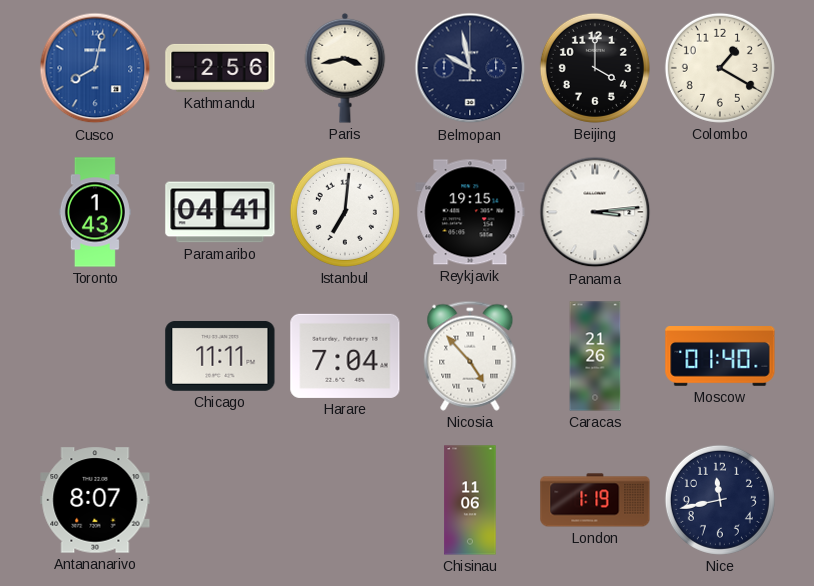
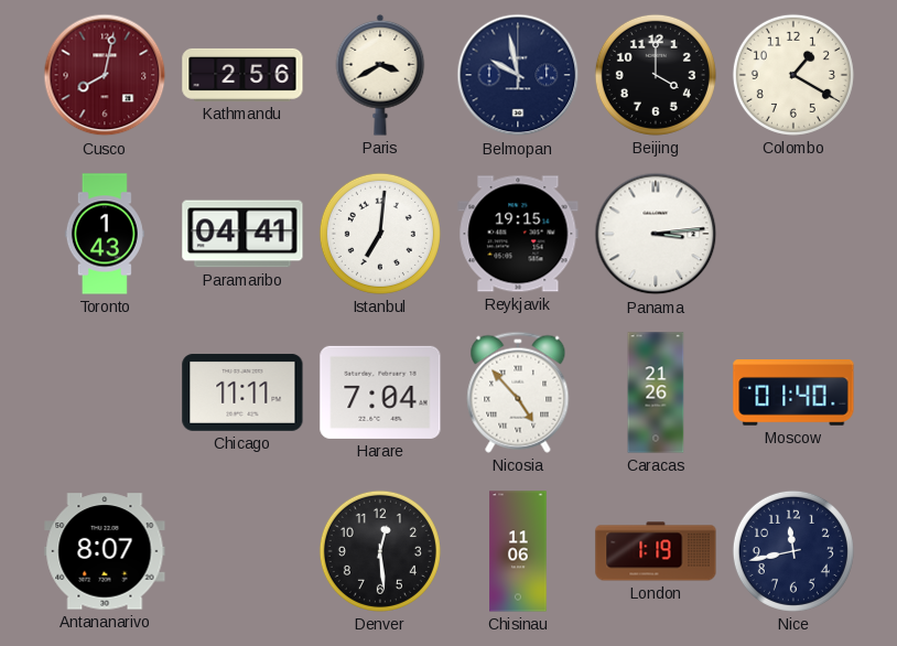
Cusco dial: blue -> burgundy (105, 75)
Paris: 3:43 -> 3:40 (380, 75)
Denver: none -> 12:29 (380, 551)
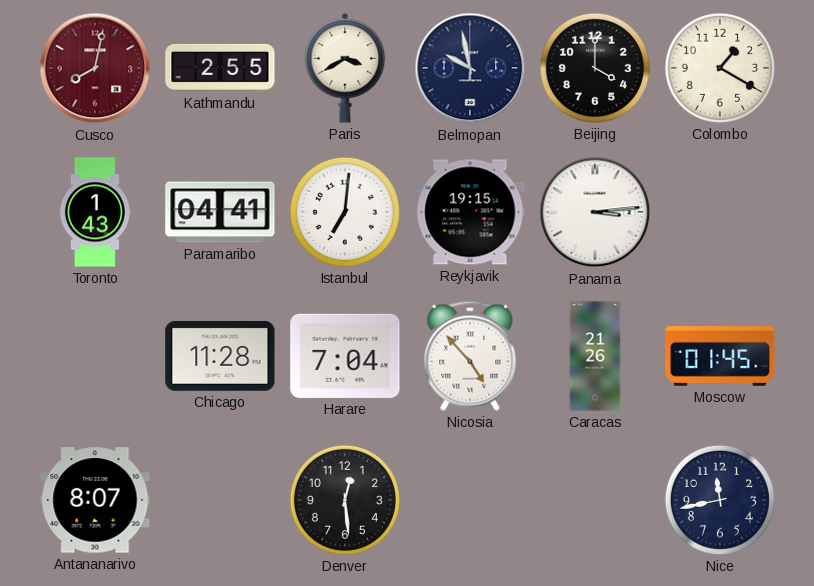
Kathmandu: 2:56 -> 2:55 (220, 68)
Chicago: 11:11 -> 11:28 (220, 356)
Moscow: 01:40 -> 01:45 (720, 357)
Chisinau: 11:06 -> none (518, 551)
London: 1:19 -> none (656, 551)
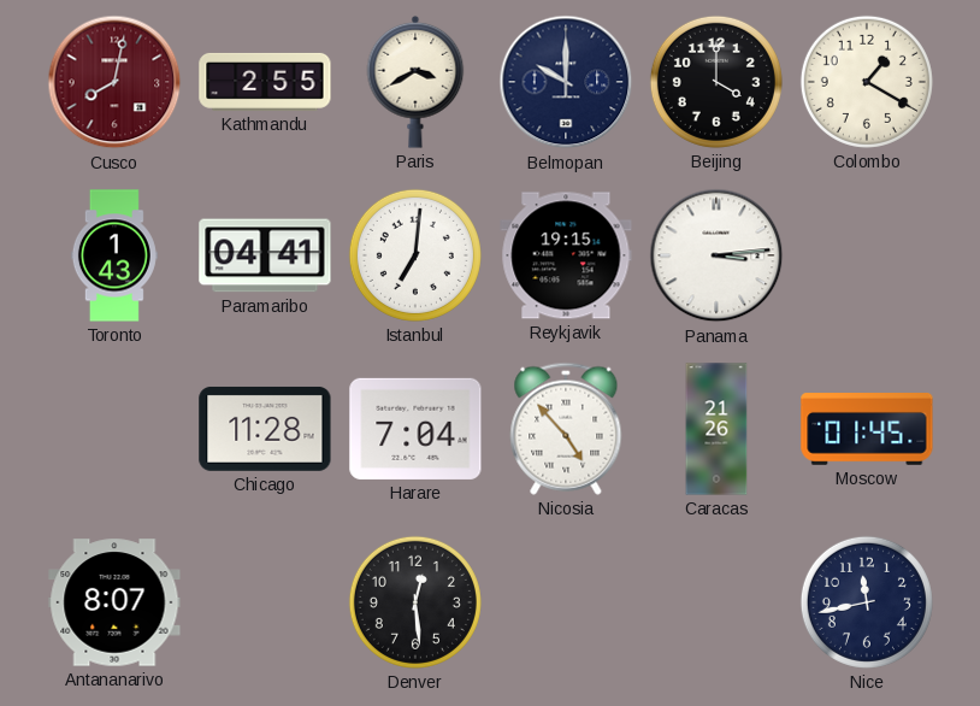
Belmopan: 9:58 -> 10:00 (566, 82)
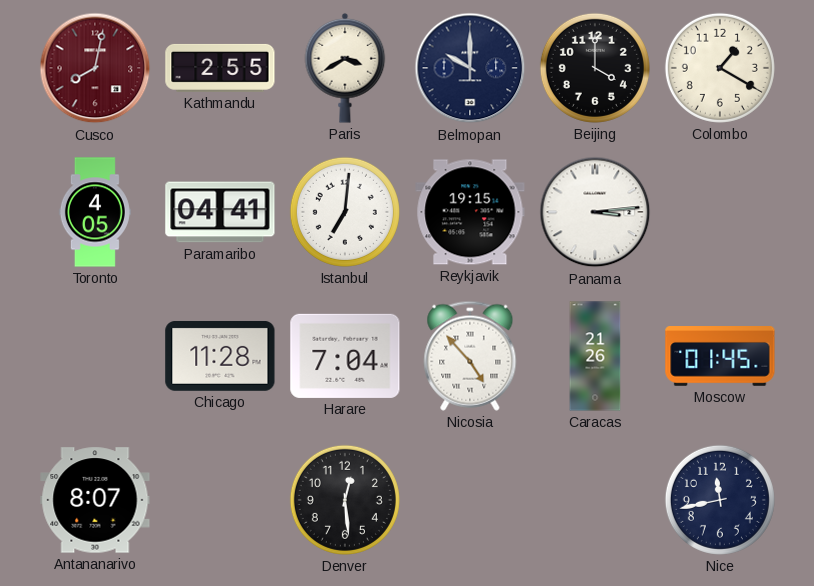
Toronto: 1:43 -> 4:05 (95, 212)
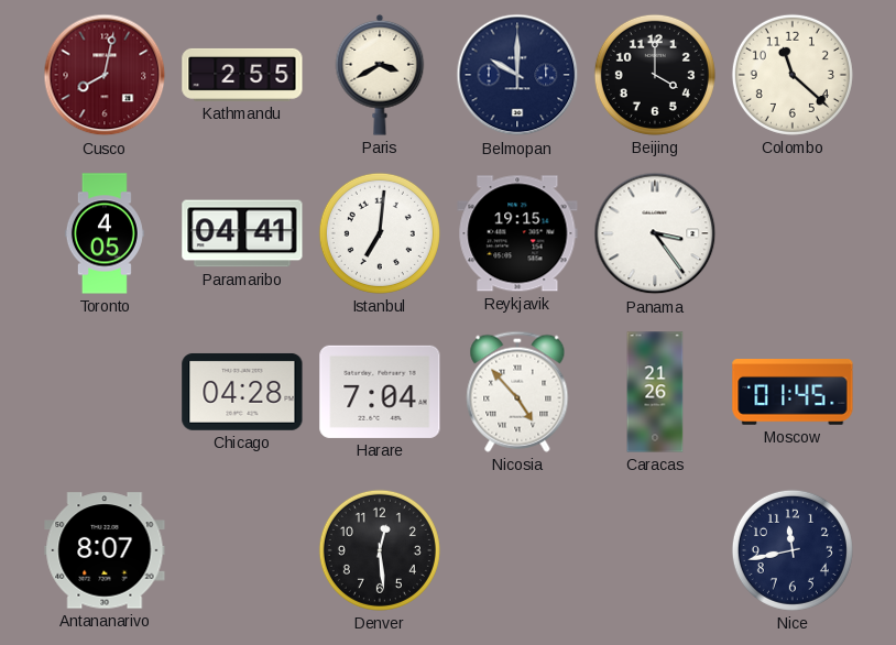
Colombo: 1:20 -> 11:22 (793, 75)
Panama: 3:14 -> 3:24 (655, 233)
Chicago: 11:28 -> 04:28 (242, 392)
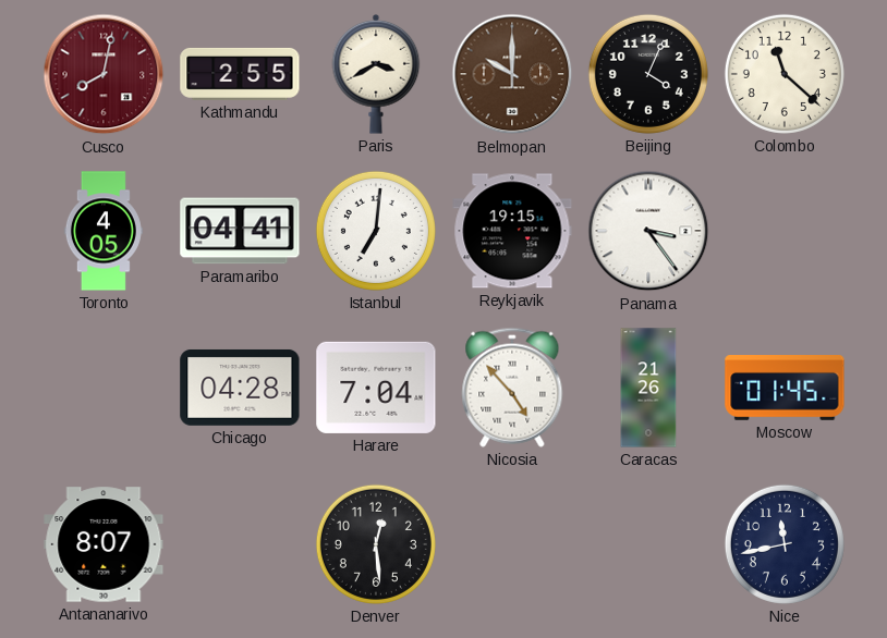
Belmopan dial: navy -> brown (512, 74)
Beijing: 4:00 -> 4:04 (648, 74)
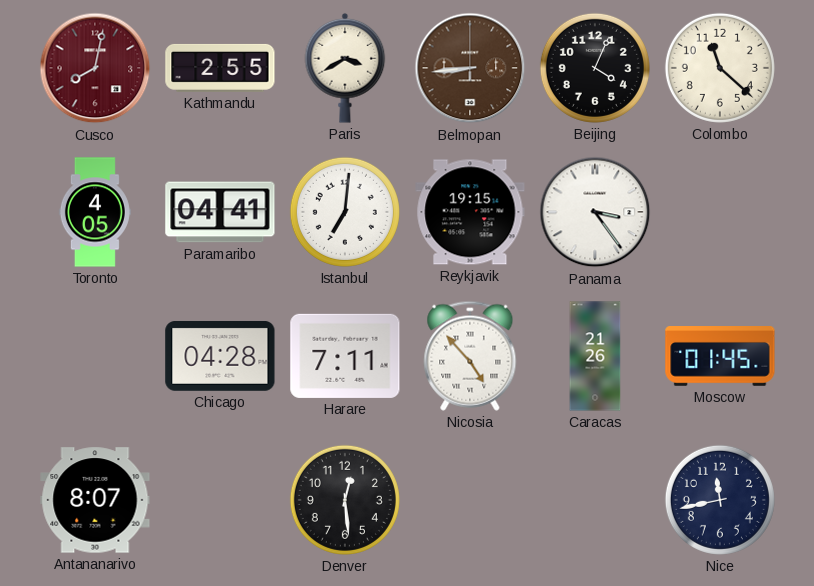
Belmopan: 10:00 -> 8:44 (470, 68)
Harare: 7:04 -> 7:11 (345, 356)
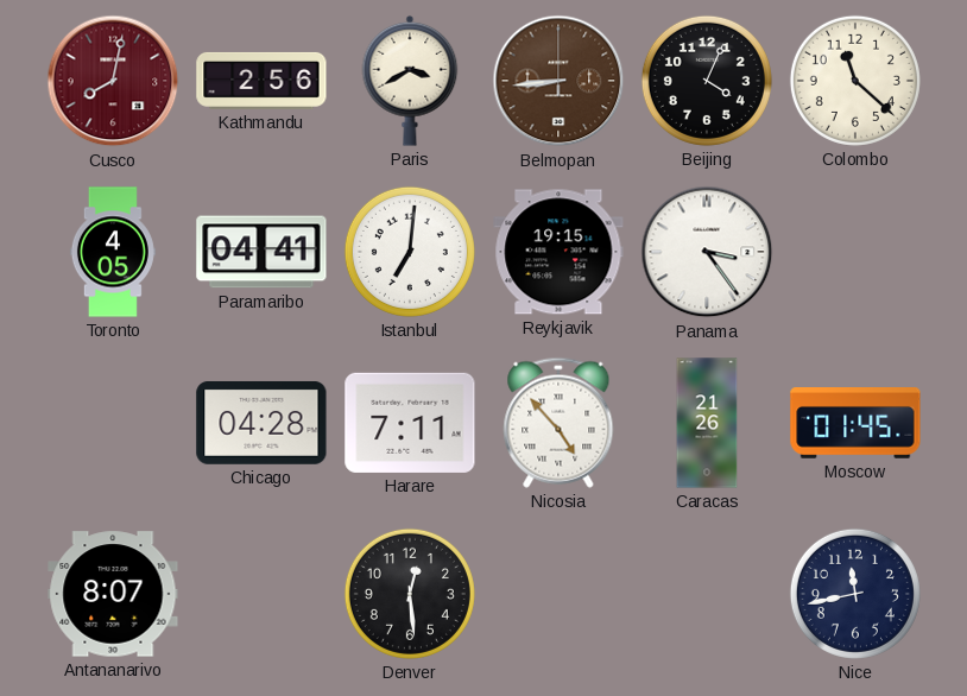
Kathmandu: 2:55 -> 2:56 (261, 81)
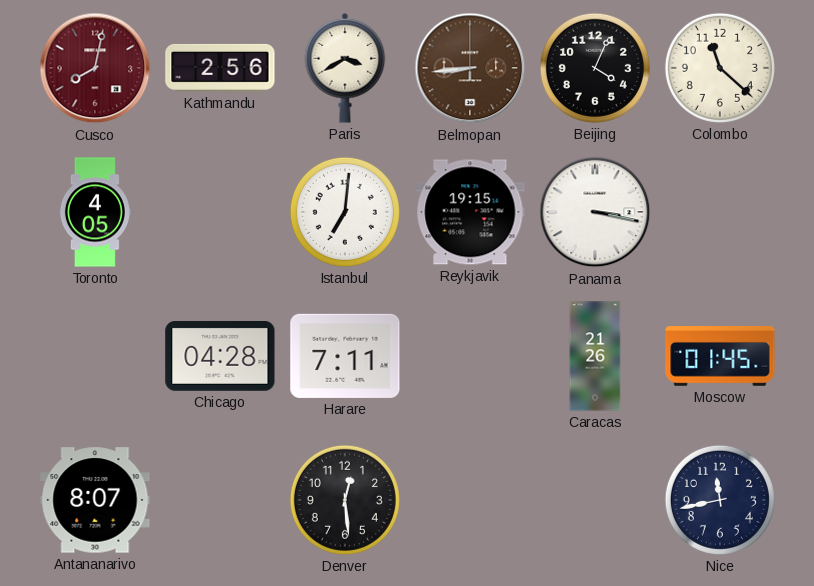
Paramaribo: 04:41 -> none (261, 252)
Panama: 3:24 -> 3:17 (595, 212)
Nicosia: 4:53 -> none (558, 423)
